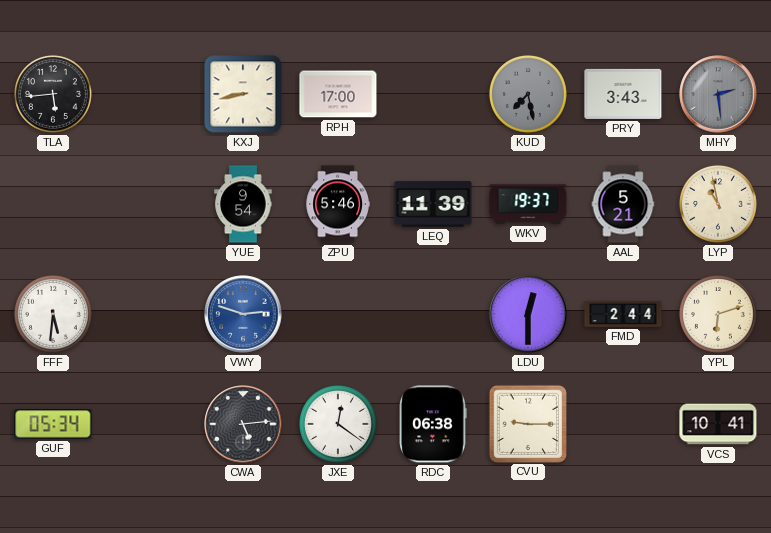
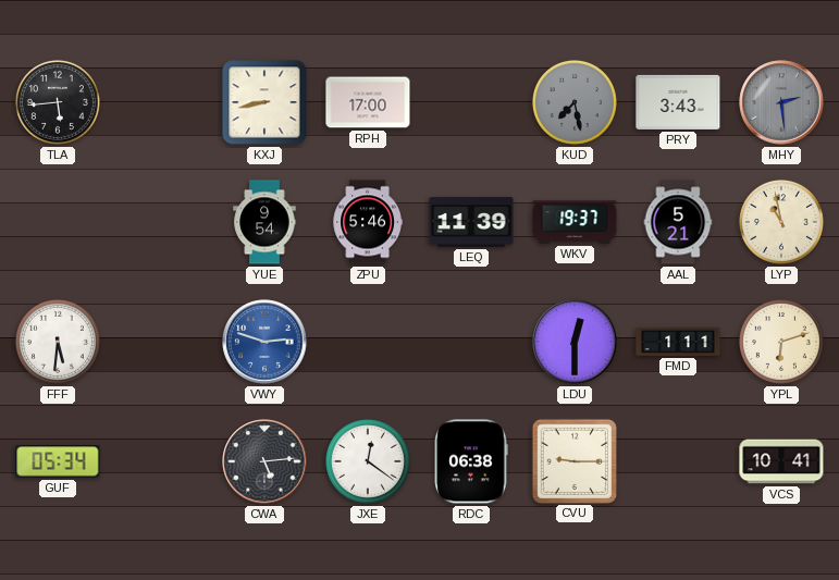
FMD: 2:44 -> 1:11 (678, 342)
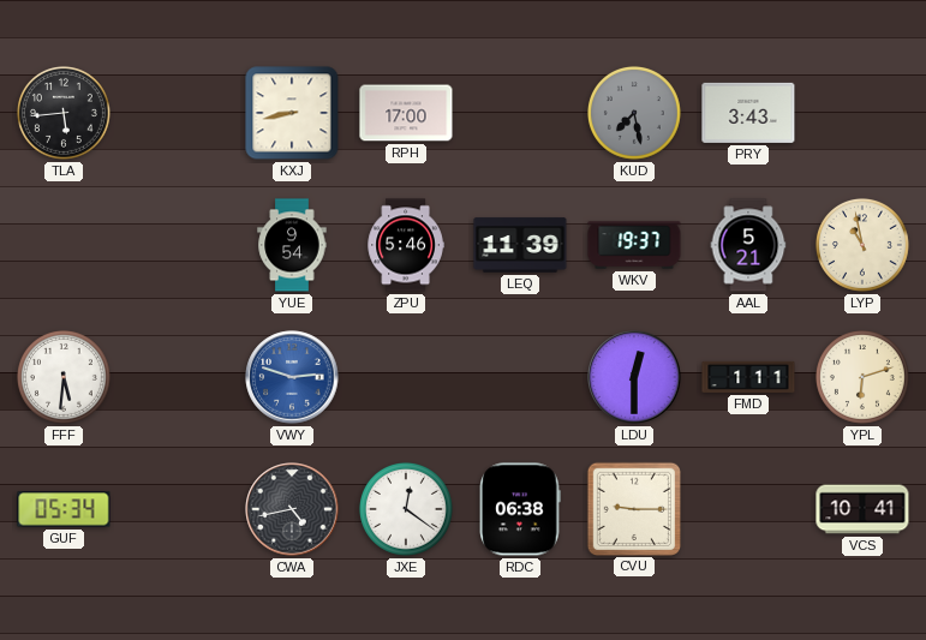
MHY: 2:29 -> none (781, 102)
CWA: 5:14 -> 4:43 (292, 509)
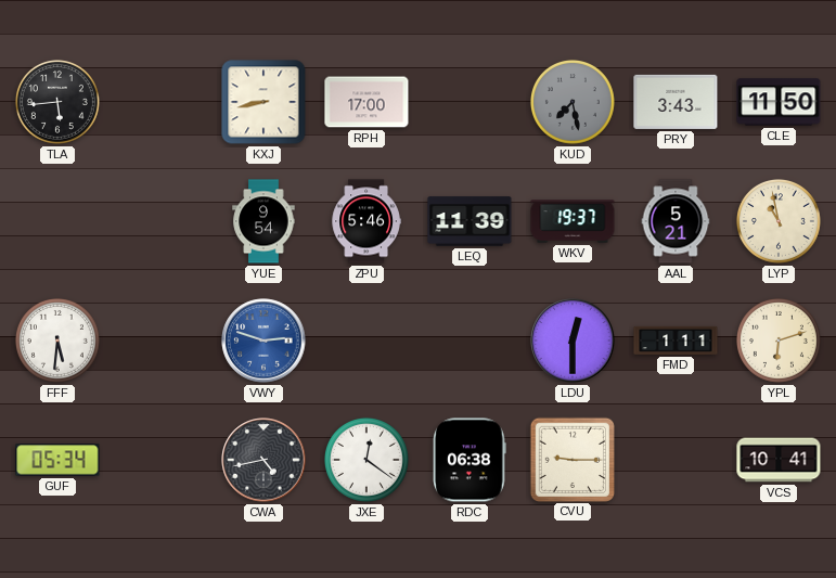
CLE: none -> 11:50 (779, 102)
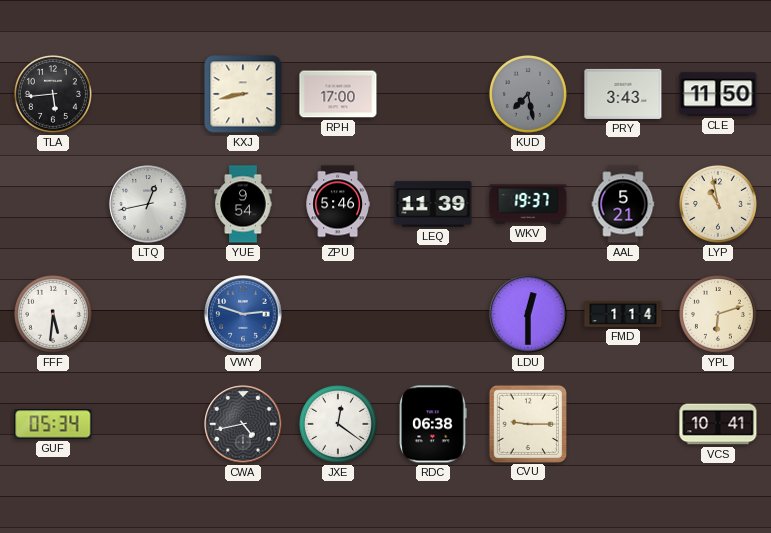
LTQ: none -> 12:43 (148, 204)
FMD: 1:11 -> 1:14 (623, 314)
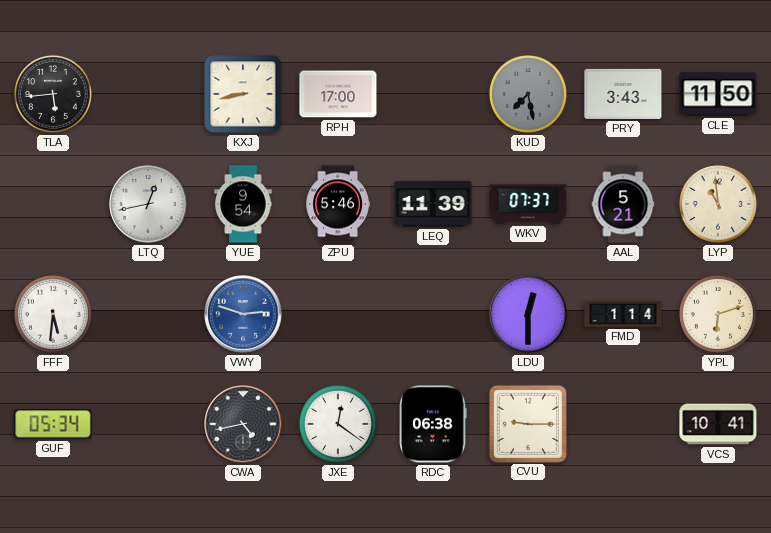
WKV: 19:37 -> 07:37 (528, 204)
LYP: 10:58 -> 10:59 (718, 204)
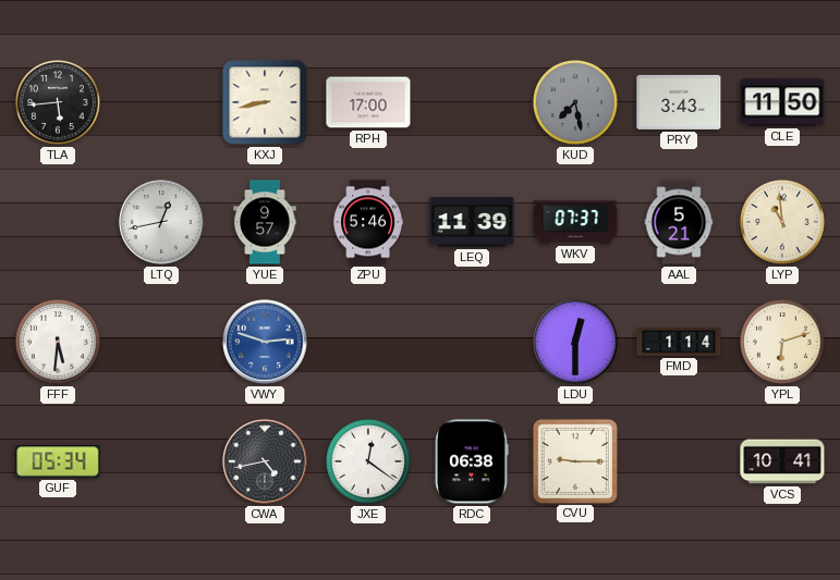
YUE: 9:54 -> 9:57 (265, 222)
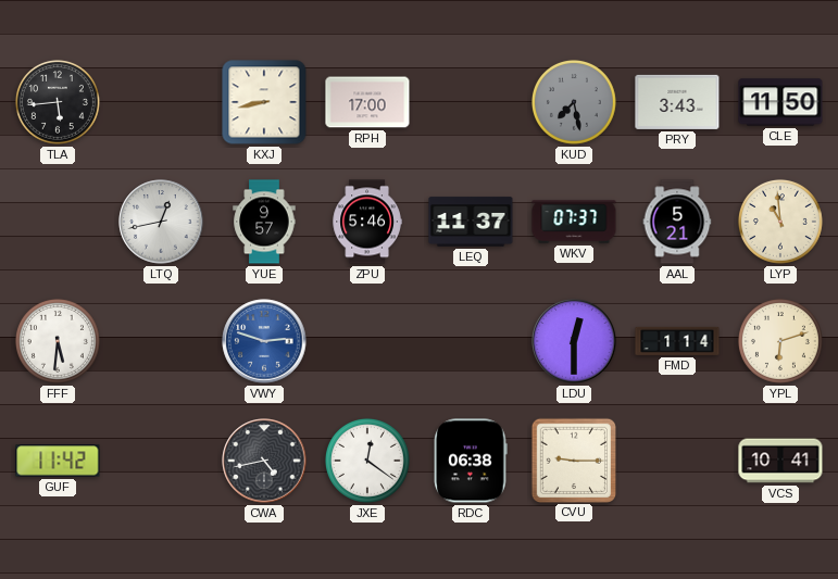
LEQ: 11:39 -> 11:37 (471, 222)
GUF: 05:34 -> 11:42 (58, 461)
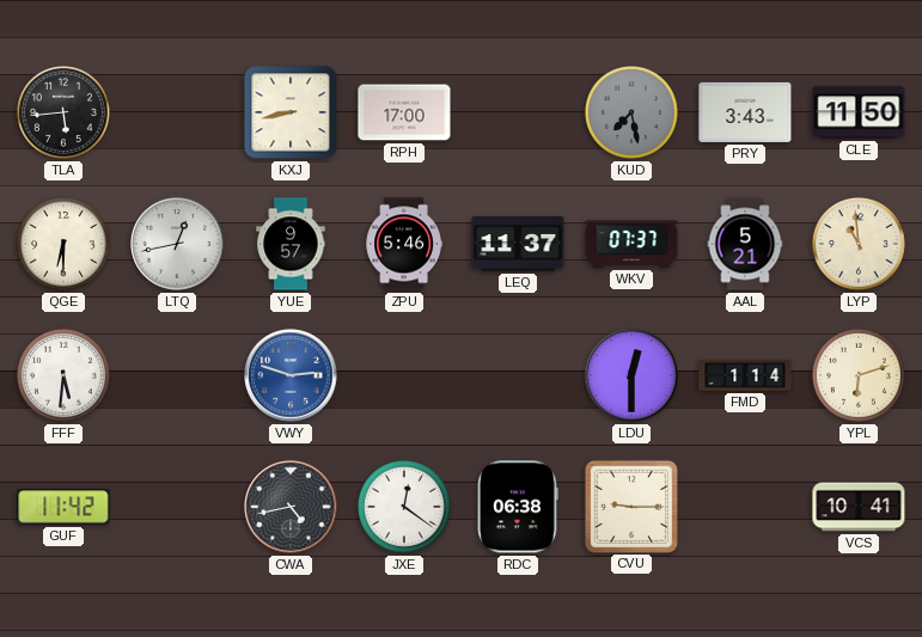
QGE: none -> 6:30 (63, 244)
